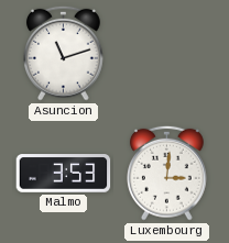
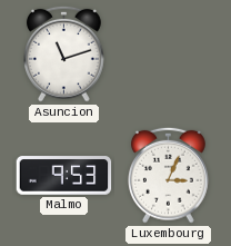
Malmo: 3:53 -> 9:53 (64, 176)
Luxembourg: 3:01 -> 3:04 (169, 175)
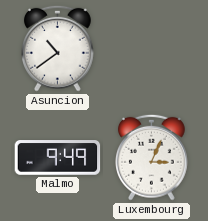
Asuncion: 11:12 -> 10:39 (58, 48)
Malmo: 9:53 -> 9:49 (58, 158)
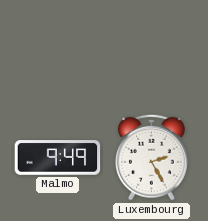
Asuncion: 10:39 -> none (58, 48)
Luxembourg: 3:04 -> 2:25 (152, 157)
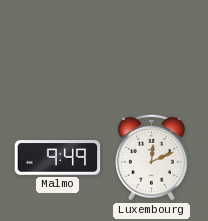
Luxembourg: 2:25 -> 12:11 (152, 157)
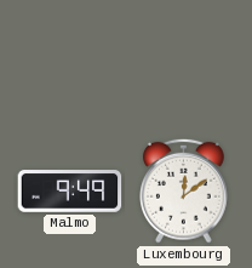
Luxembourg: 12:11 -> 12:09 (184, 190)
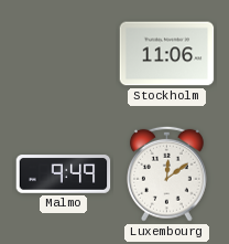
Stockholm: none -> 11:06 (167, 54)
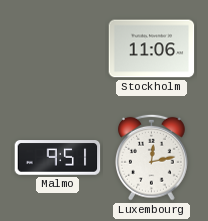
Malmo: 9:49 -> 9:51 (58, 158)
Luxembourg: 12:09 -> 12:13 (152, 157)
